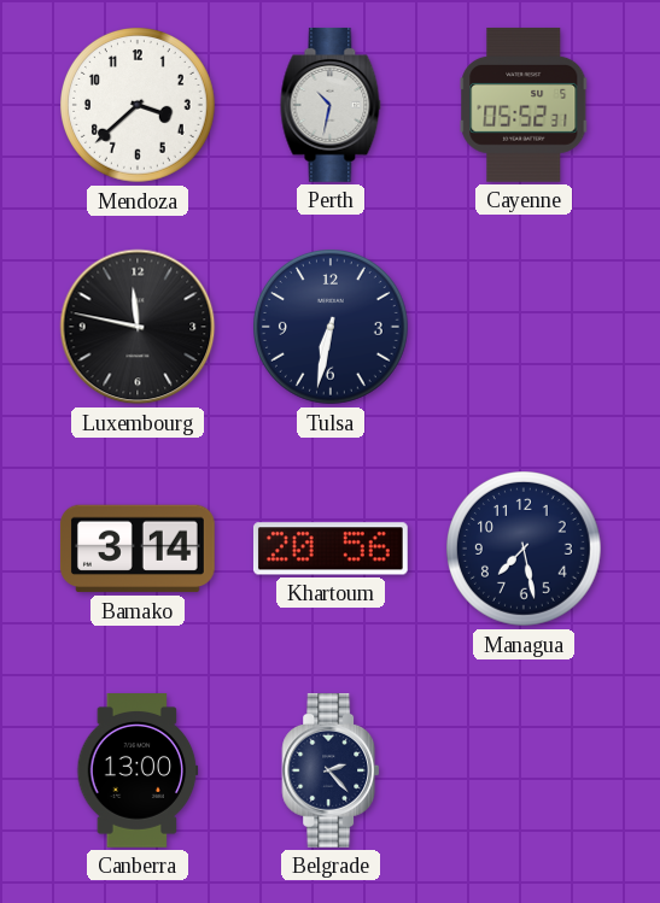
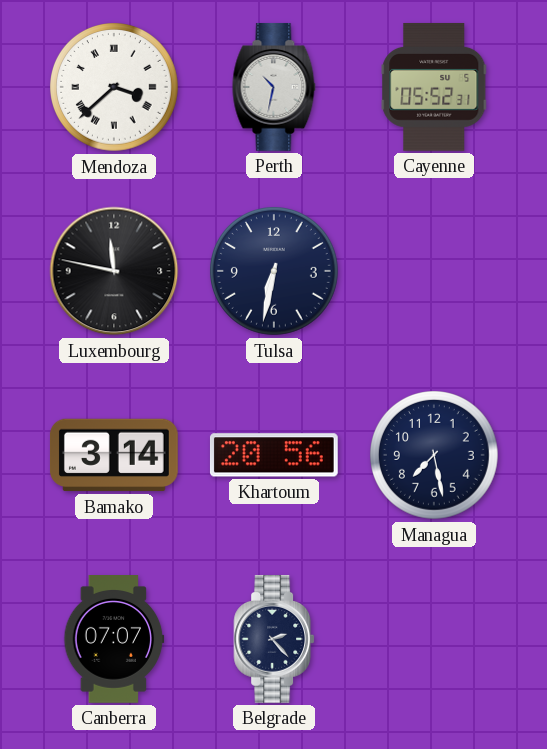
Mendoza numerals: Arabic -> Roman (115, 88)
Canberra: 13:00 -> 07:07 (114, 640)
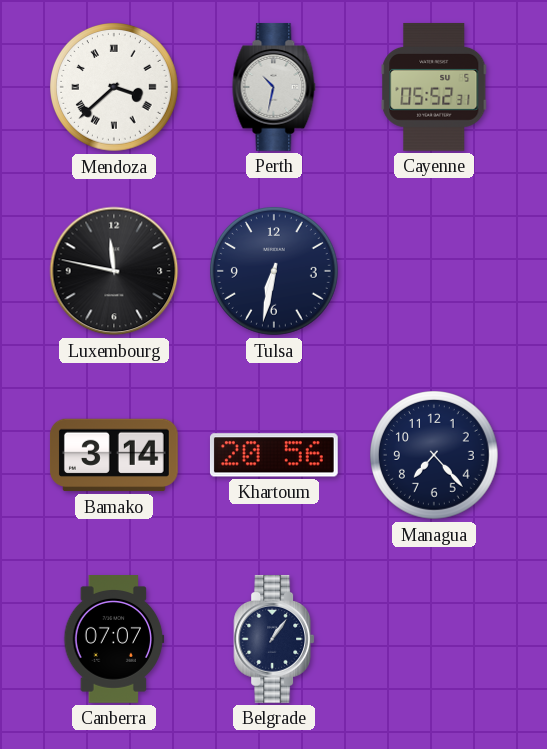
Managua: 7:28 -> 7:23 (435, 456)
Belgrade: 2:23 -> 1:06 (274, 639)
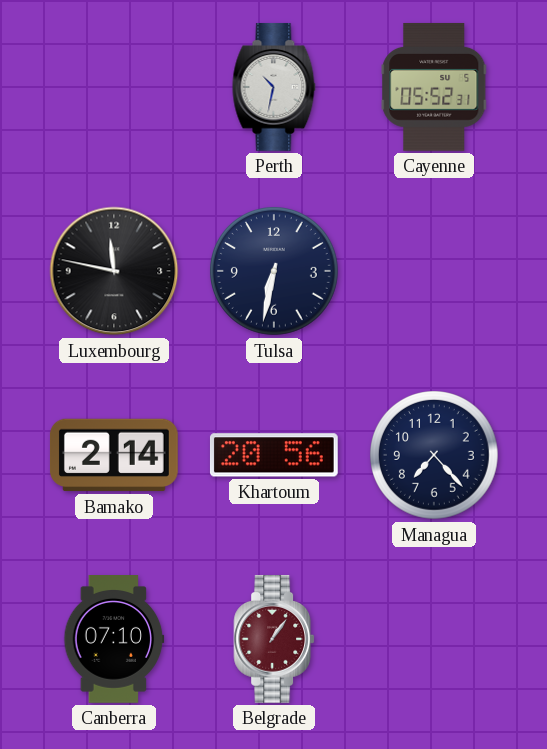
Mendoza: 3:38 -> none (115, 88)
Bamako: 3:14 -> 2:14 (114, 455)
Canberra: 07:07 -> 07:10 (114, 640)
Belgrade dial: navy -> burgundy (274, 639)
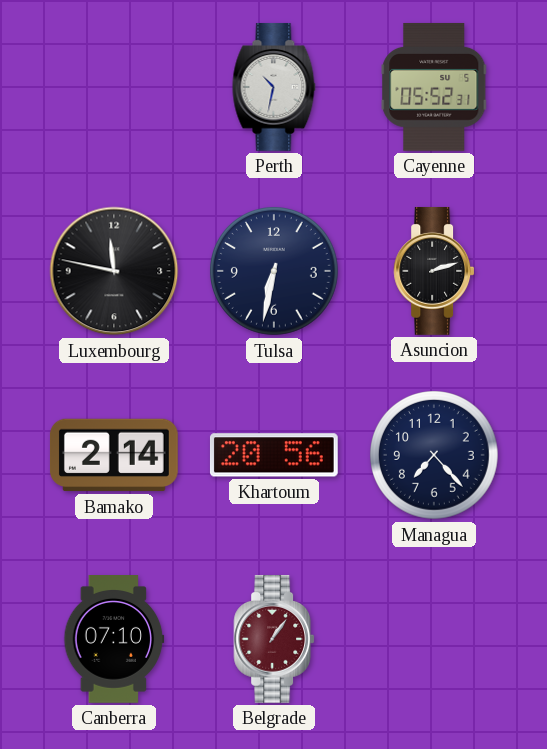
Asuncion: none -> 2:12 (434, 271)
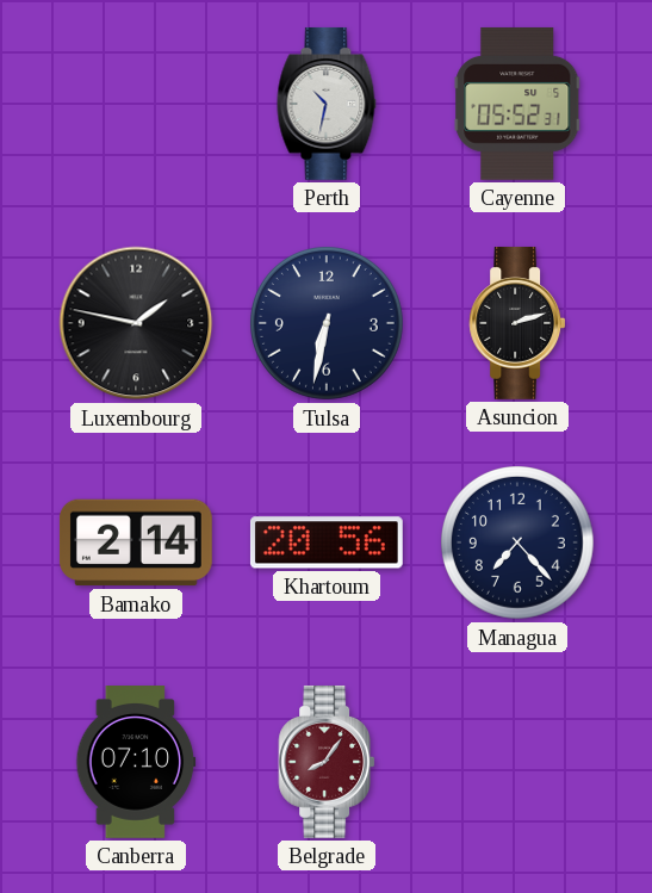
Luxembourg: 11:47 -> 1:47 (136, 323)
Belgrade: 1:06 -> 8:06 (327, 762)
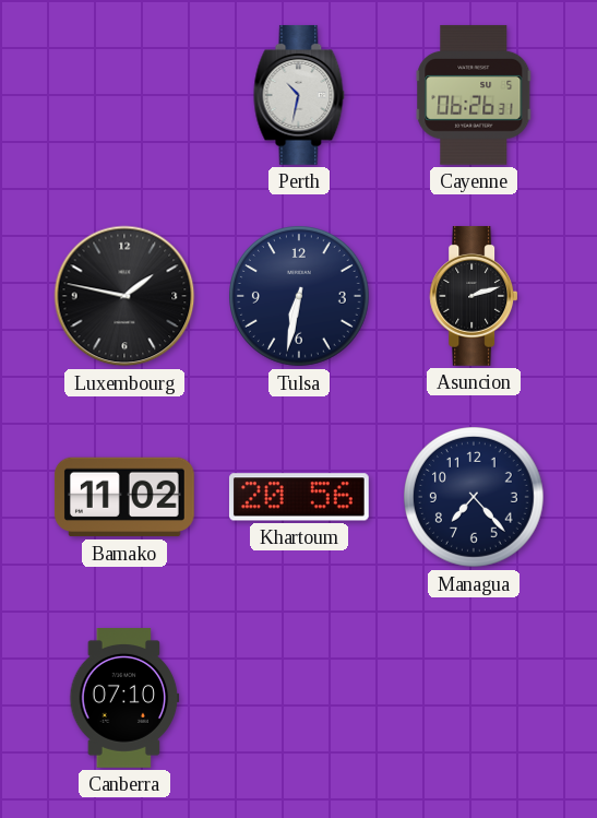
Cayenne: 05:52 -> 06:26 (474, 95)
Bamako: 2:14 -> 11:02 (124, 497)
Belgrade: 8:06 -> none (327, 762)
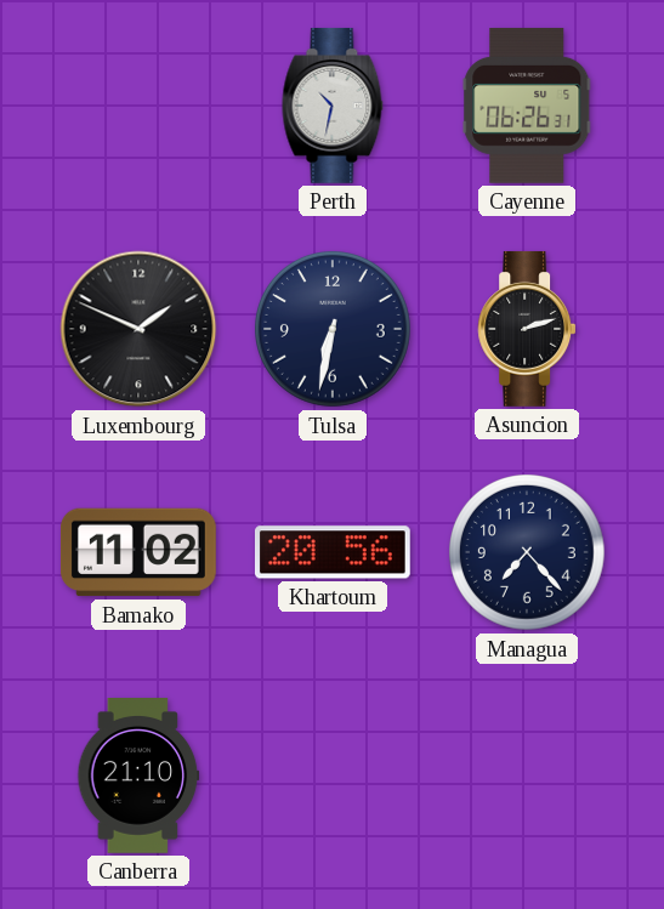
Luxembourg: 1:47 -> 1:49 (138, 329)
Canberra: 07:10 -> 21:10 (138, 777)
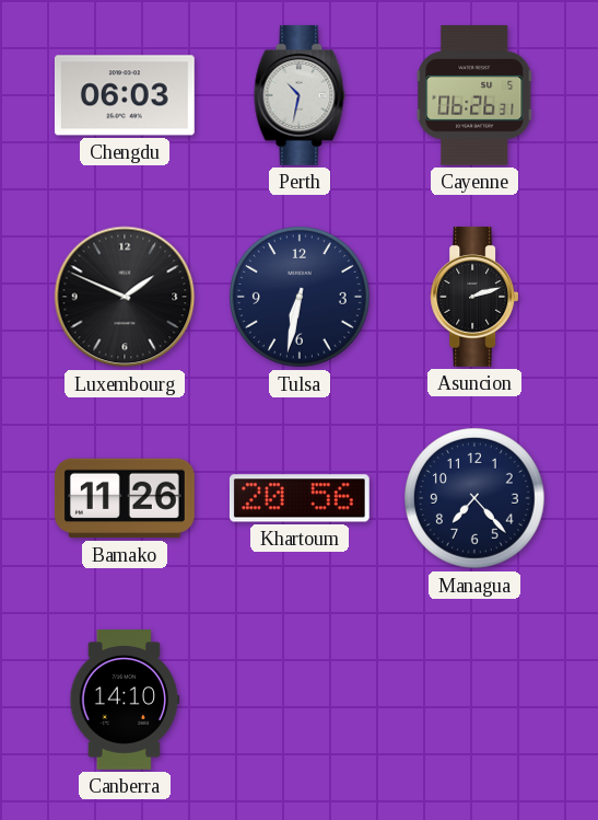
Chengdu: none -> 06:03 (125, 95)
Bamako: 11:02 -> 11:26 (125, 498)
Canberra: 21:10 -> 14:10 (125, 701)
